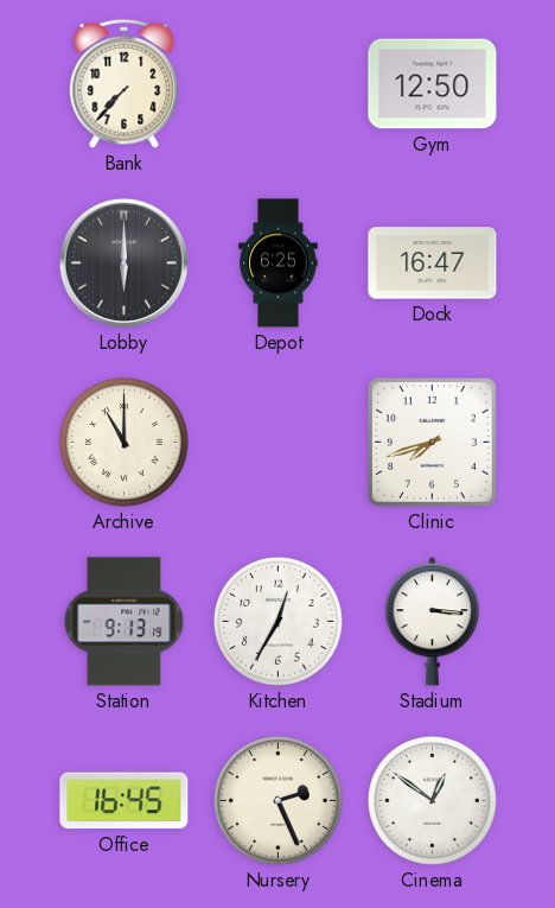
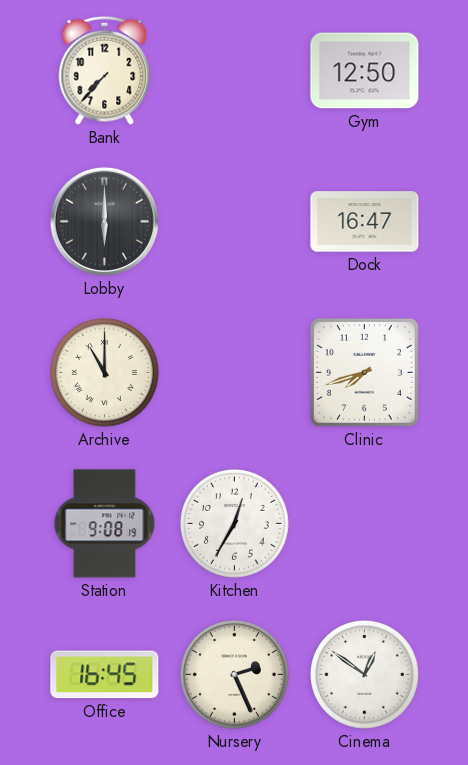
Depot: 6:25 -> none (279, 263)
Station: 9:13 -> 9:08 (105, 524)
Stadium: 3:16 -> none (432, 622)
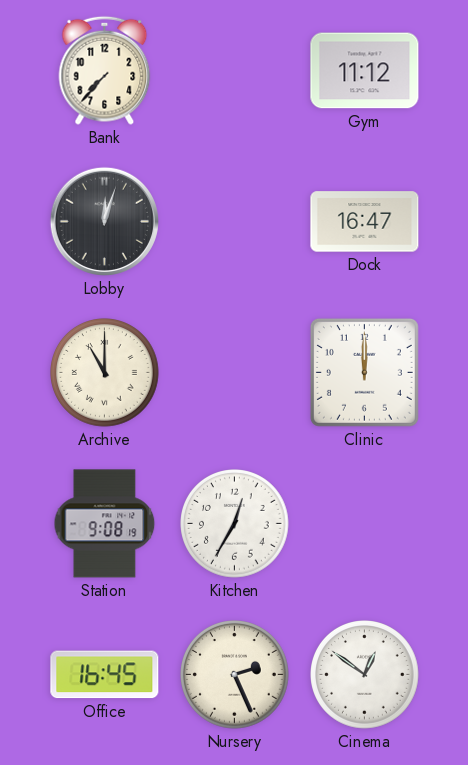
Gym: 12:50 -> 11:12 (365, 71)
Lobby: 6:00 -> 12:03 (104, 221)
Clinic: 7:42 -> 12:00 (364, 372)
